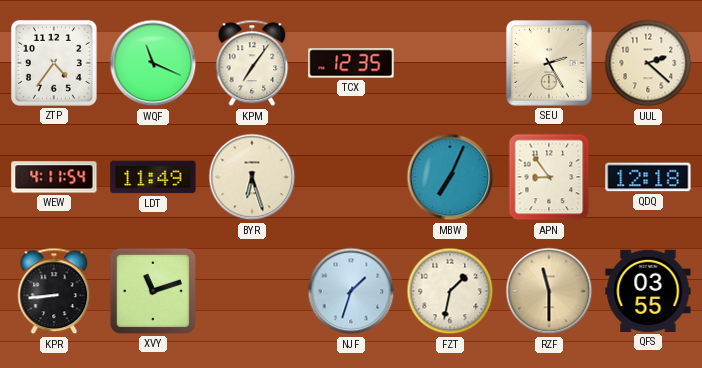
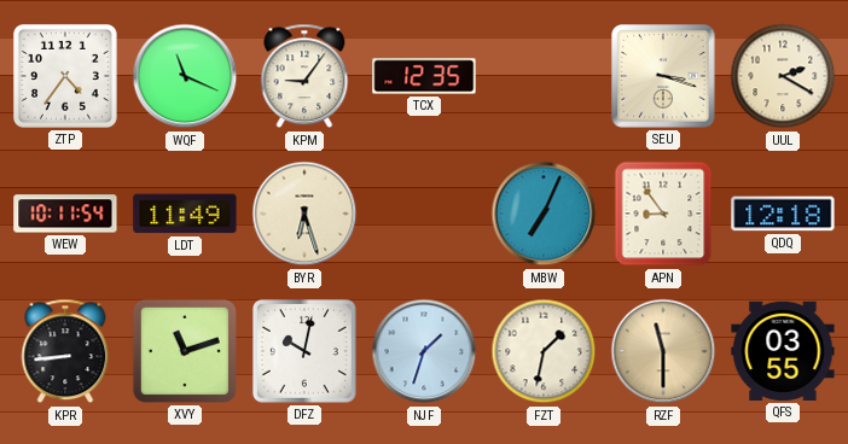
KPM: 7:06 -> 9:06 (304, 76)
SEU: 2:25 -> 3:18 (663, 76)
UUL: 2:22 -> 2:20 (783, 76)
WEW: 4:11 -> 10:11 (65, 214)
DFZ: none -> 10:02 (304, 351)
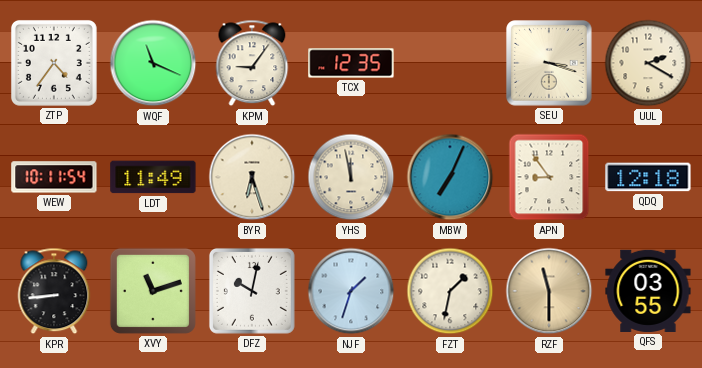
YHS: none -> 11:58 (351, 177)
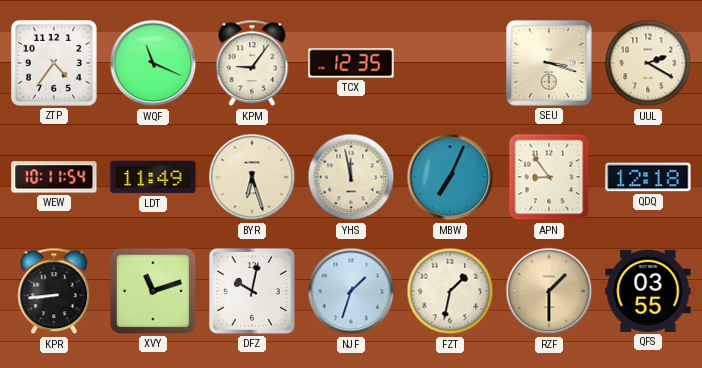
RZF: 11:30 -> 1:30 (549, 291)
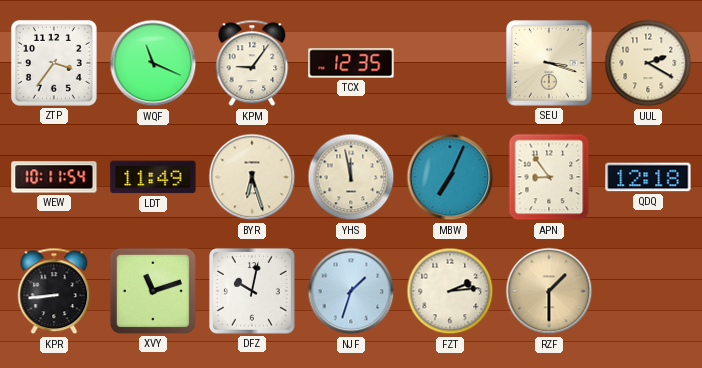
ZTP: 4:36 -> 3:36 (54, 63)
FZT: 1:32 -> 2:14 (450, 291)
QFS: 03:55 -> none (648, 291)
